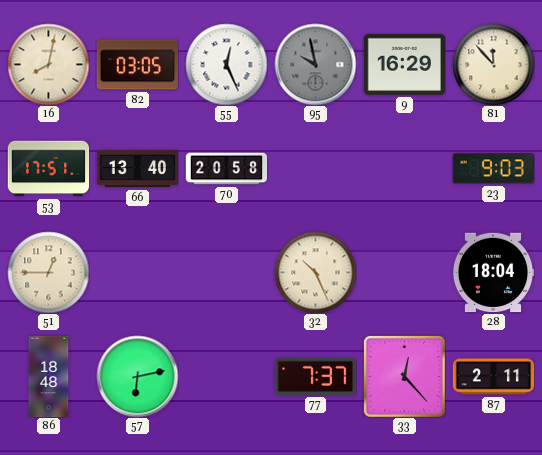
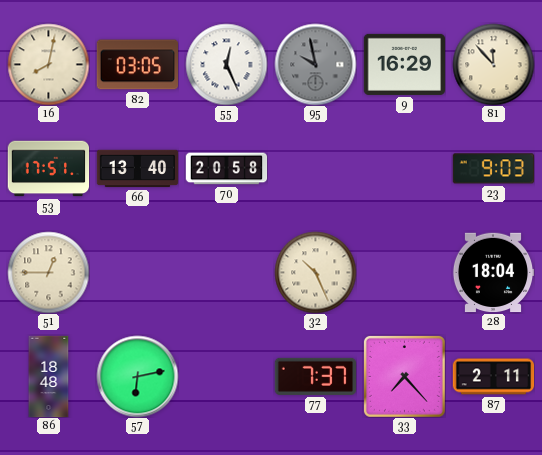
33: 12:23 -> 7:23 (404, 376)
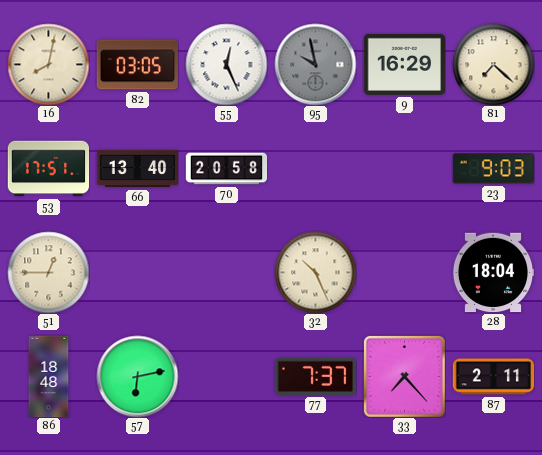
81: 11:53 -> 7:22 (493, 64)
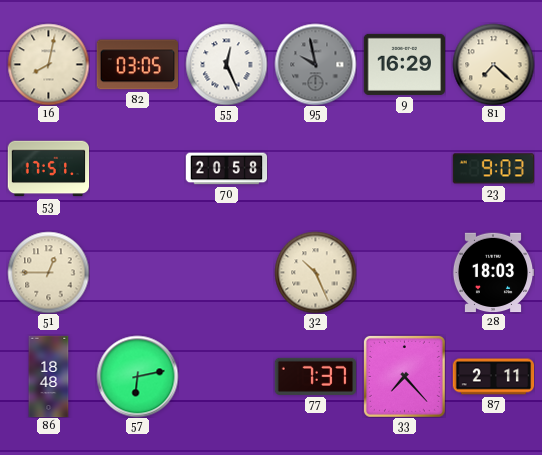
66: 13:40 -> none (137, 169)
28: 18:04 -> 18:03 (493, 273)
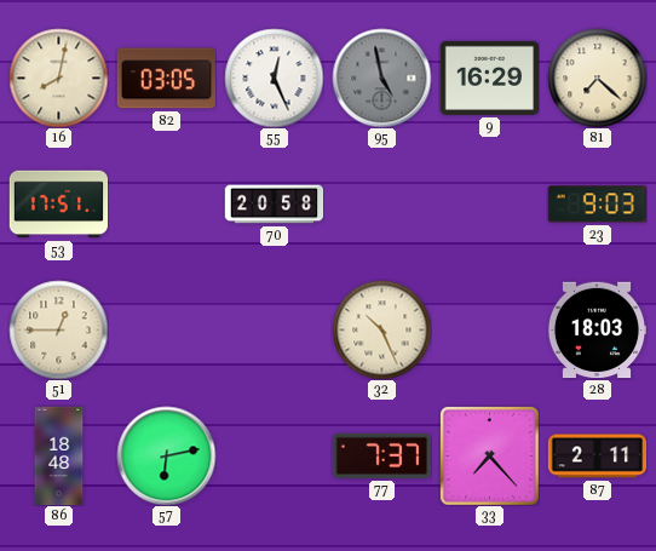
95: 9:58 -> 4:58 (381, 78)
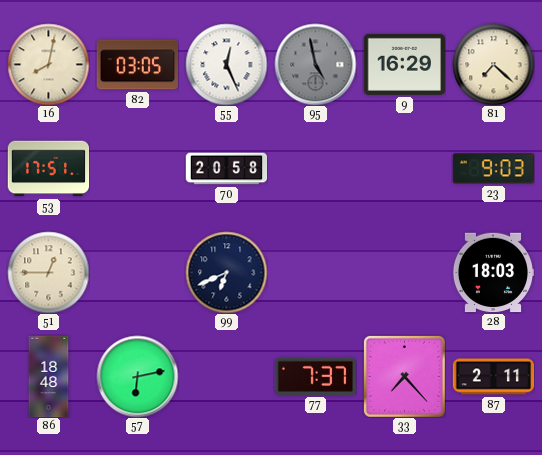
99: none -> 6:41 (226, 272)
32: 10:26 -> none (381, 329)
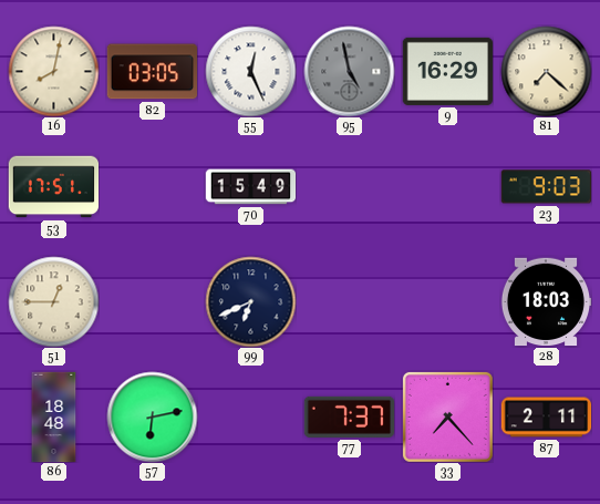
70: 20:58 -> 15:49 (250, 187)
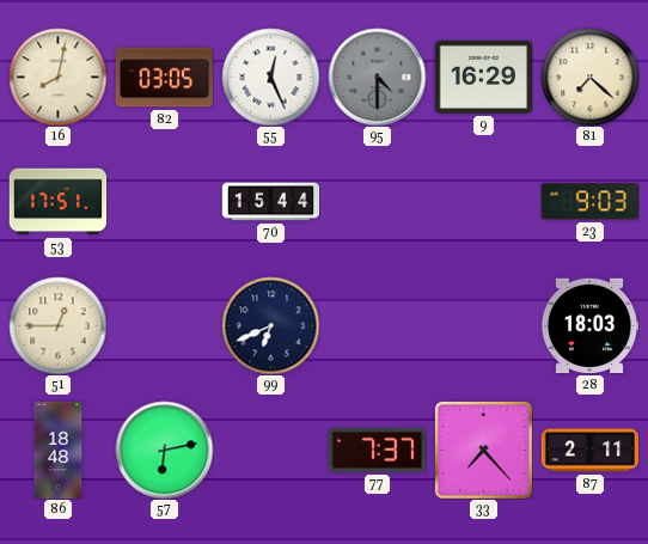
95: 4:58 -> 4:30 (377, 77)
70: 15:49 -> 15:44 (270, 202)
